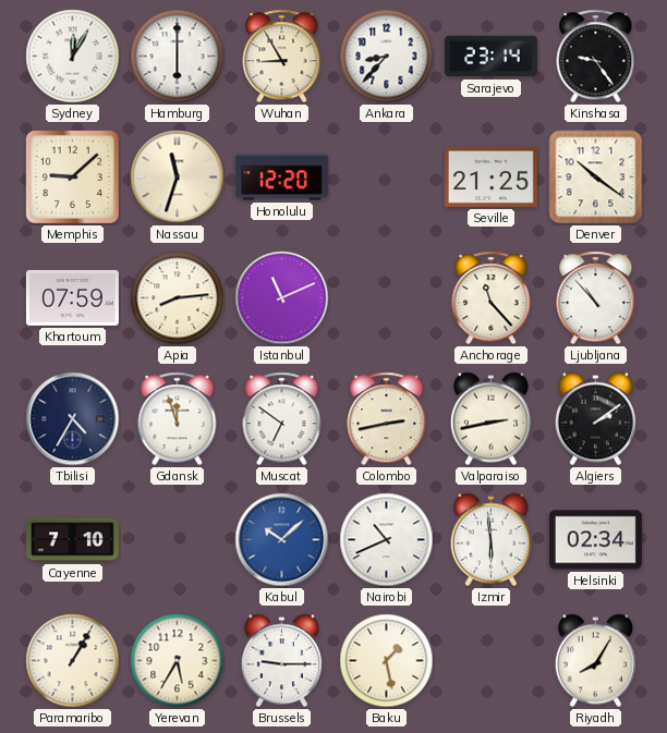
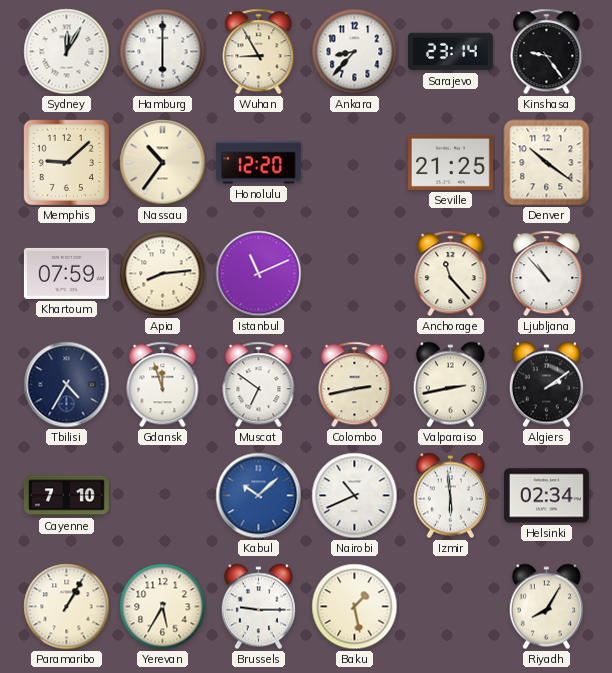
Nassau: 11:33 -> 10:36 (163, 163)
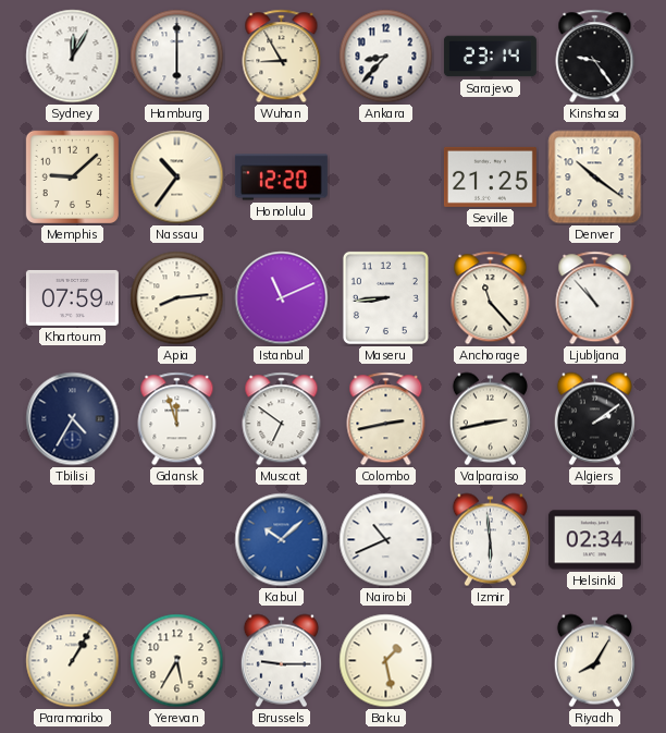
Maseru: none -> 8:44 (385, 297)
Cayenne: 7:10 -> none (66, 496)
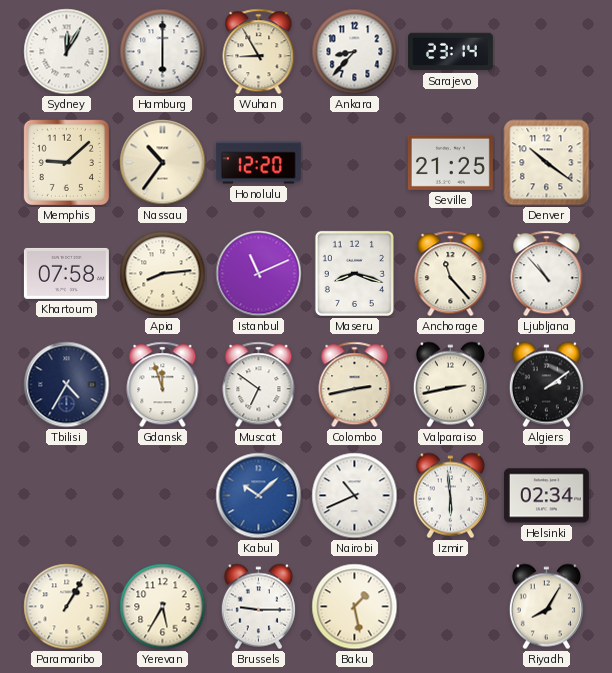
Kinshasa: 9:24 -> none (595, 57)
Khartoum: 07:59 -> 07:58 (66, 273)
Maseru: 8:44 -> 8:18 (354, 273)
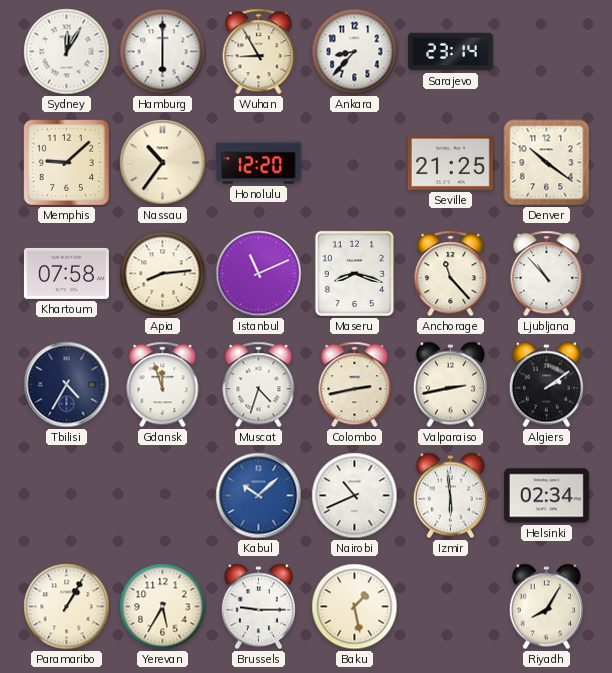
Muscat: 6:51 -> 4:33 (259, 385)
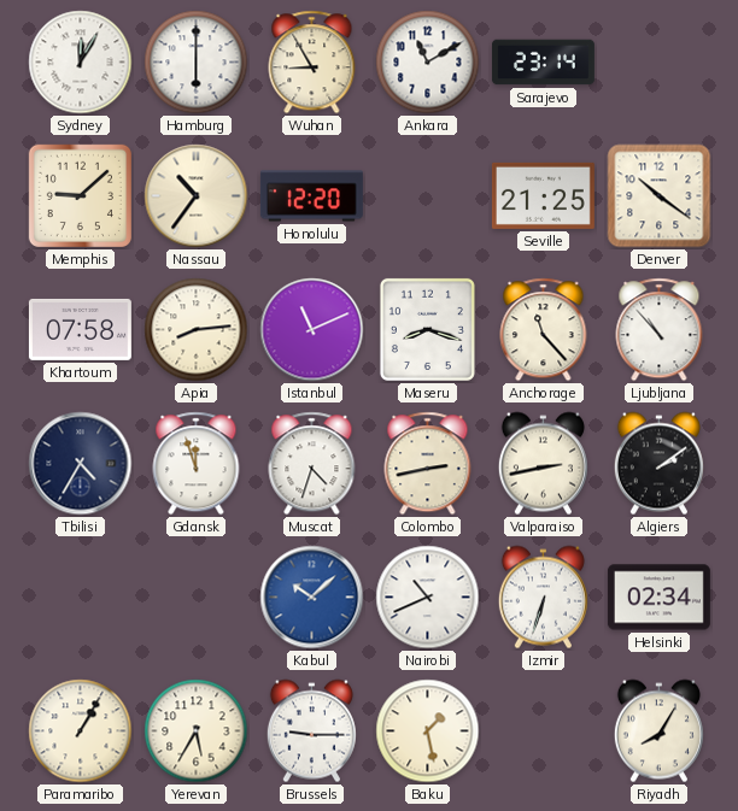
Ankara: 8:37 -> 11:10 (428, 63)
Izmir: 5:59 -> 6:33 (543, 598)
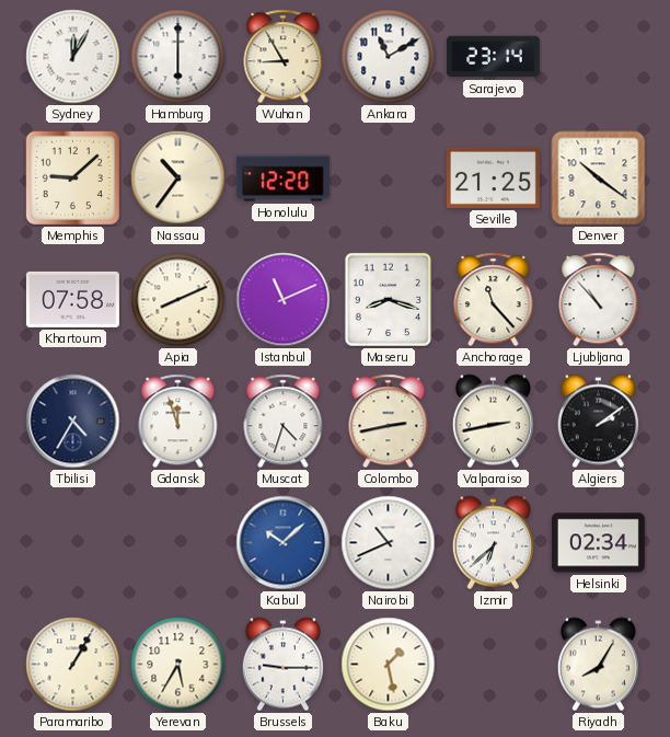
Apia: 8:14 -> 8:11 (178, 300)
Izmir: 6:33 -> 6:38 (493, 543)
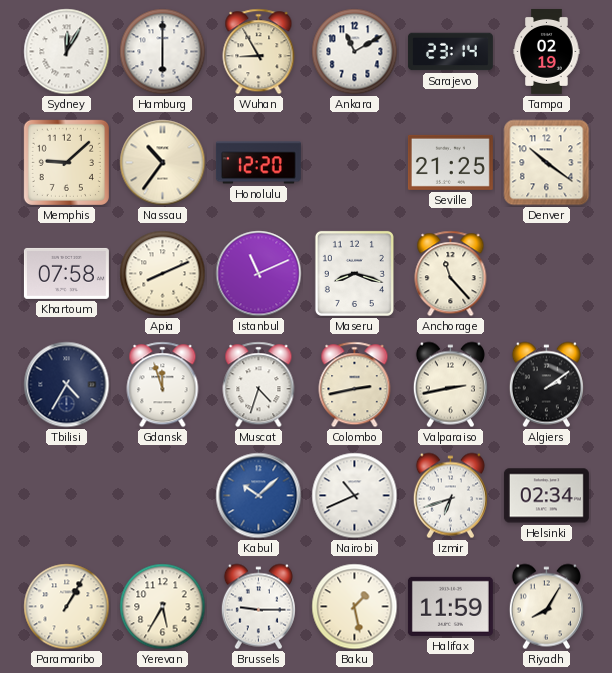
Tampa: none -> 02:19 (547, 51)
Ljubljana: 10:53 -> none (599, 300)
Izmir: 6:38 -> 6:42 (450, 496)
Halifax: none -> 11:59 (450, 606)
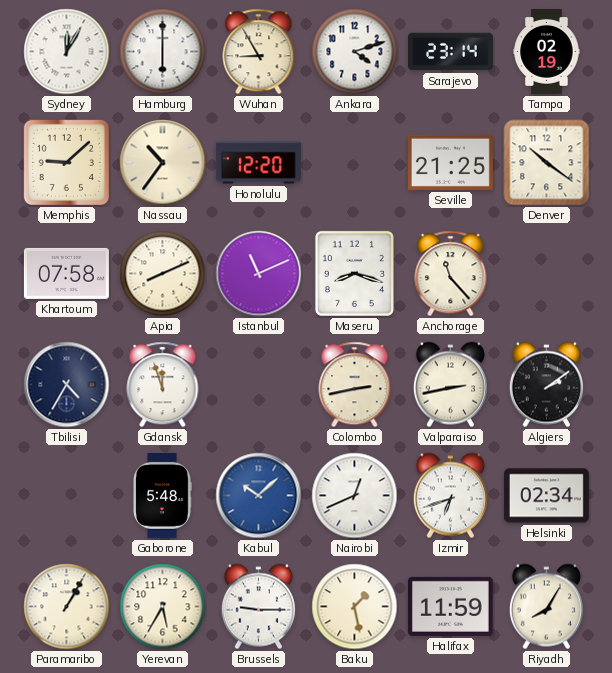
Ankara: 11:10 -> 4:12 (355, 52)
Muscat: 4:33 -> none (259, 385)
Gaborone: none -> 5:48 (162, 495)
Nairobi: 10:41 -> 12:41 (355, 496)
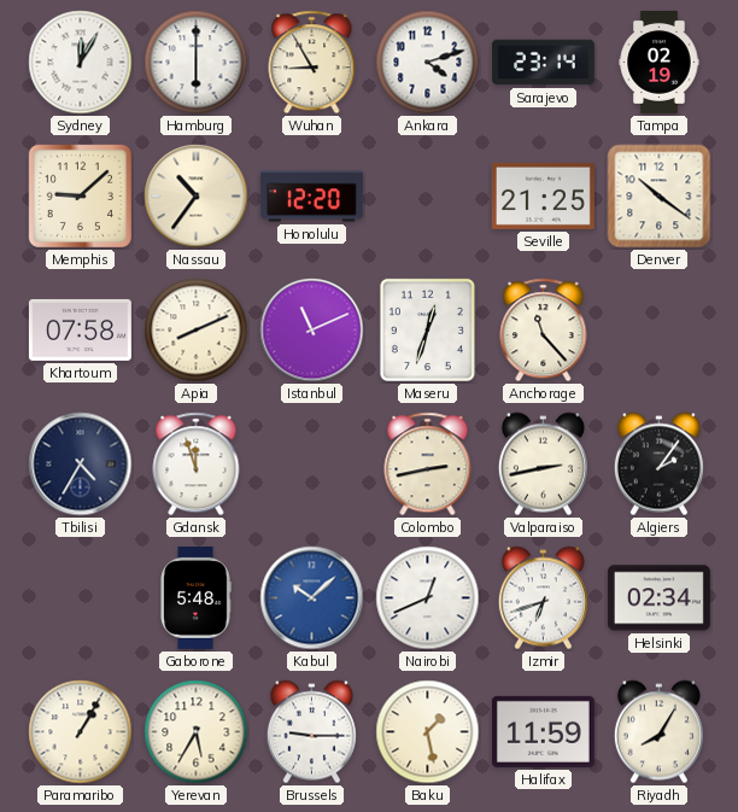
Maseru: 8:18 -> 12:33 (427, 329)
Algiers: 2:09 -> 2:06 (658, 465)
